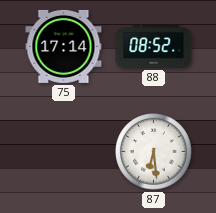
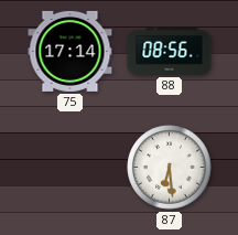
88: 08:52 -> 08:56 (170, 52)
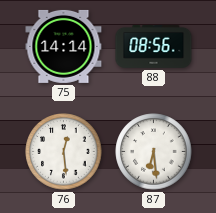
75: 17:14 -> 14:14 (64, 46)
76: none -> 12:29 (64, 152)
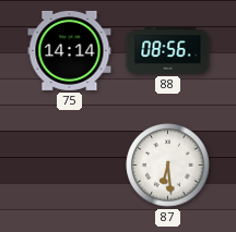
76: 12:29 -> none (64, 152)
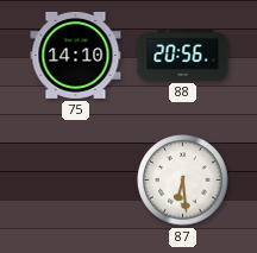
75: 14:14 -> 14:10 (76, 55)
88: 08:56 -> 20:56 (183, 56)
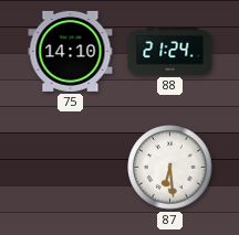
88: 20:56 -> 21:24 (170, 52)
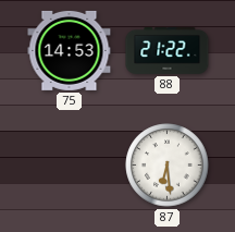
75: 14:10 -> 14:53 (70, 50)
88: 21:24 -> 21:22 (168, 51)
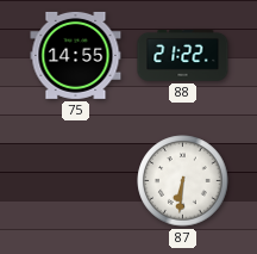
75: 14:53 -> 14:55 (76, 55)
87: 6:29 -> 6:31 (183, 181)
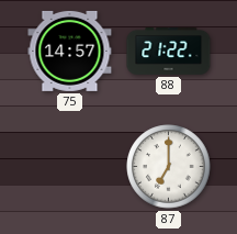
75: 14:55 -> 14:57 (70, 51)
87: 6:31 -> 7:00 (169, 167)
